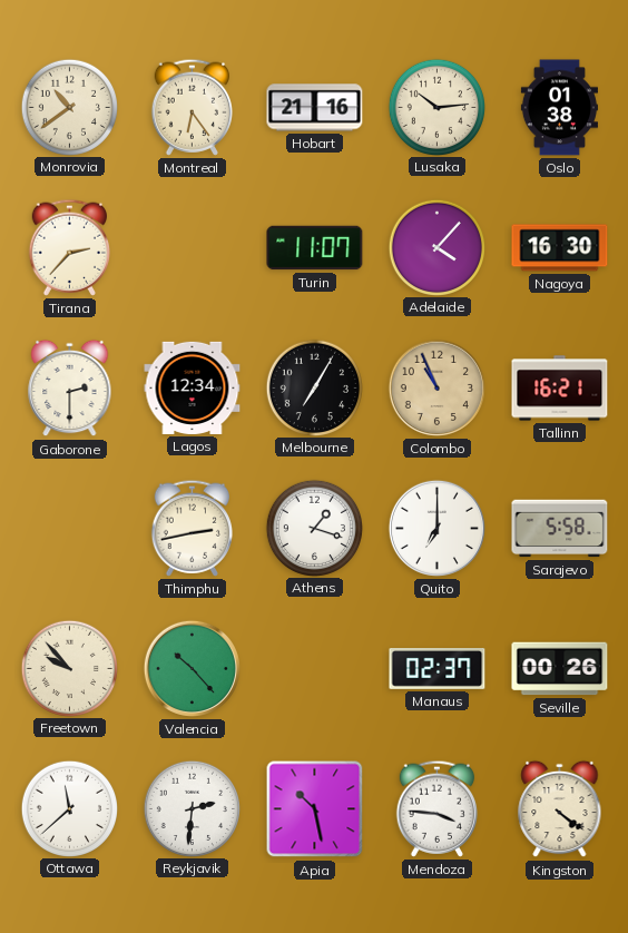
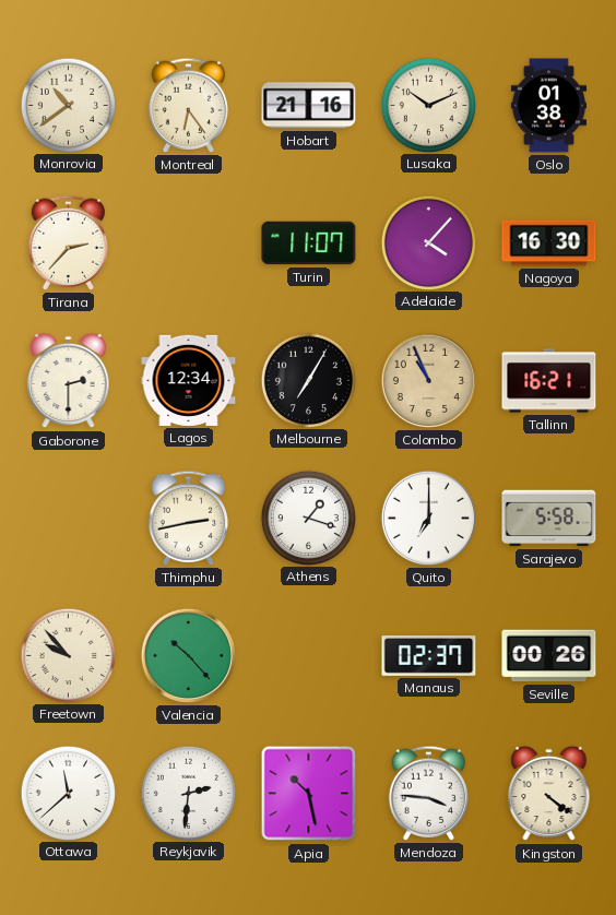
Lusaka: 10:14 -> 10:11 (428, 105)
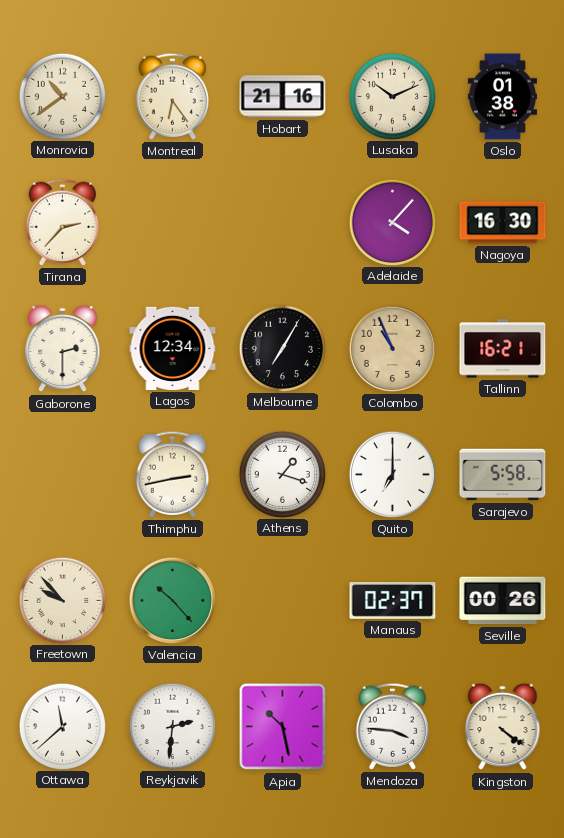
Turin: 11:07 -> none (309, 243)
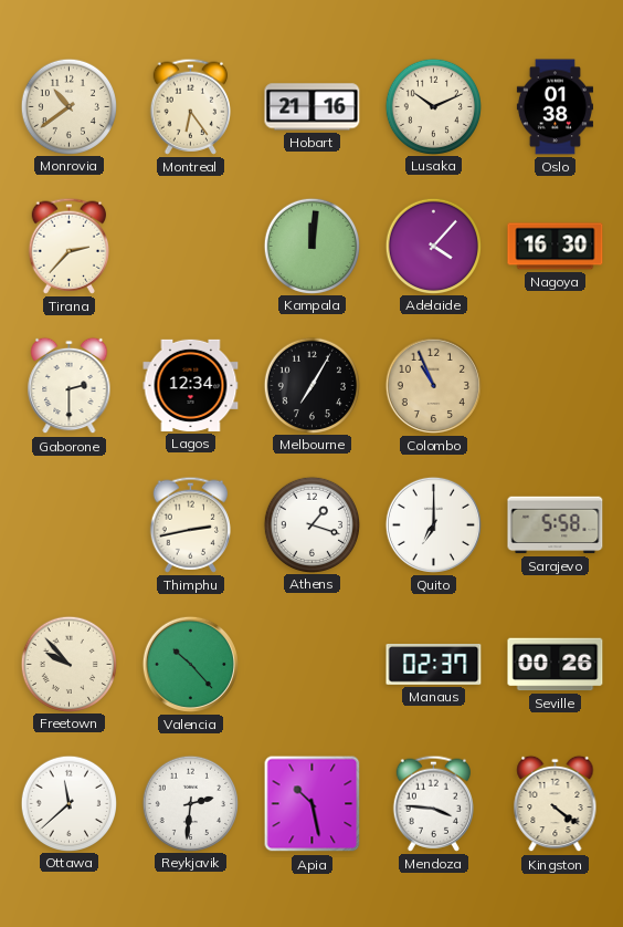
Kampala: none -> 12:01 (311, 246)
Tallinn: 16:21 -> none (503, 349)
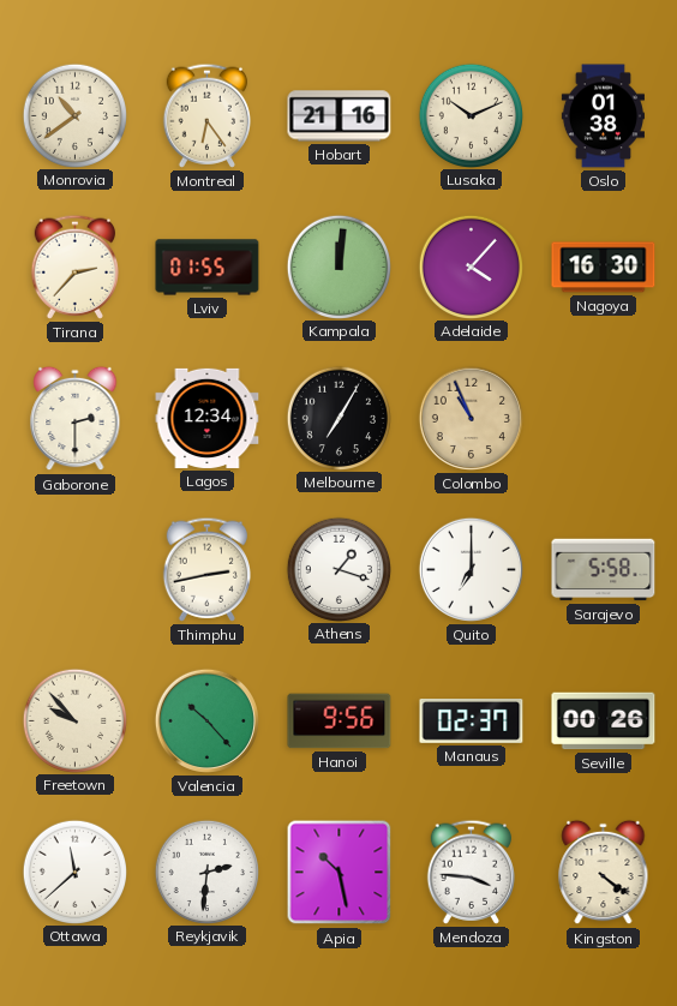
Lviv: none -> 01:55 (208, 268)
Hanoi: none -> 9:56 (340, 721)
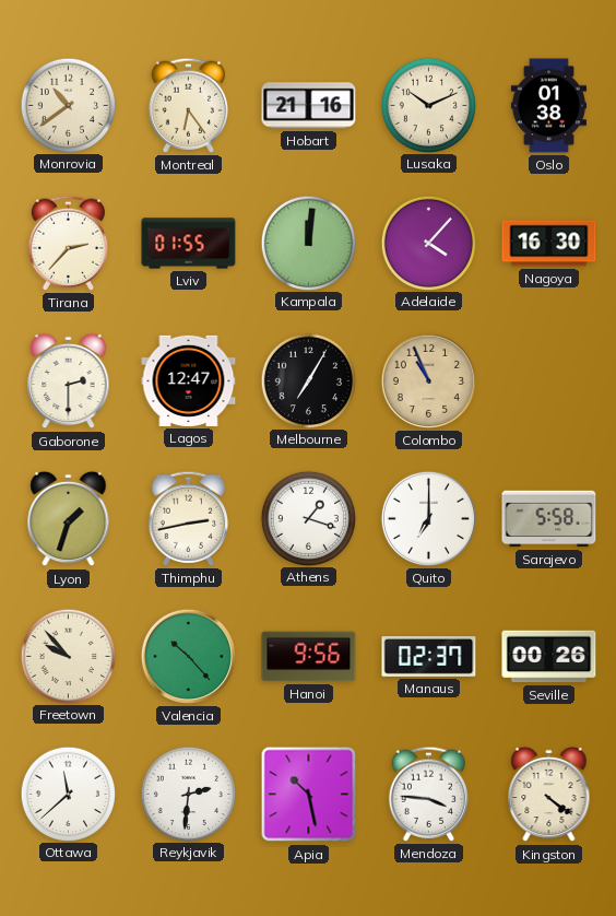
Lagos: 12:34 -> 12:47 (189, 380)
Lyon: none -> 1:33 (69, 519)
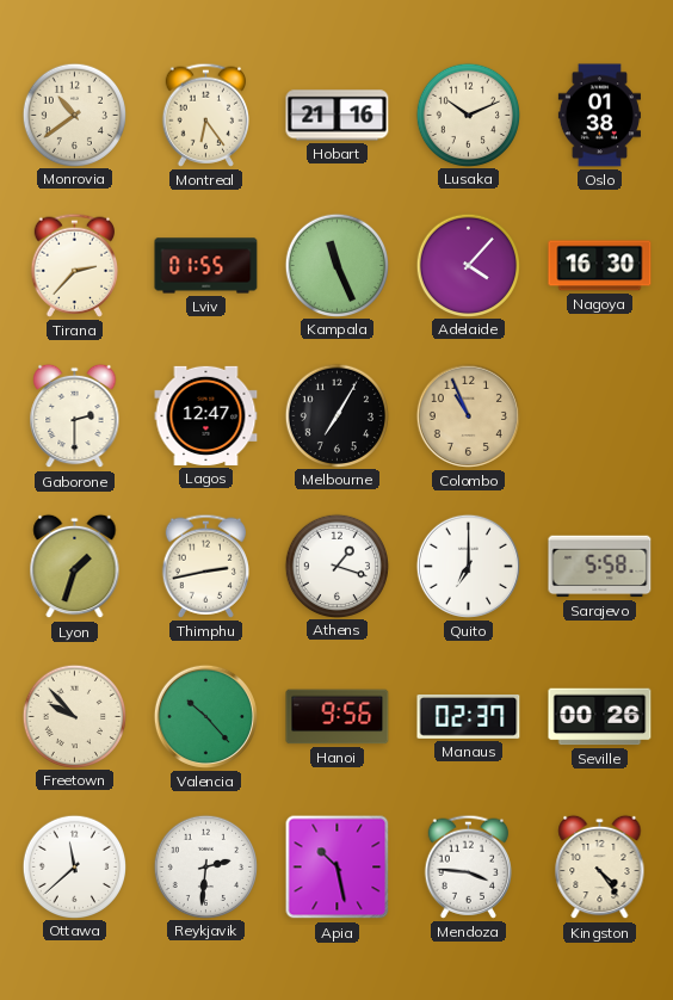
Kampala: 12:01 -> 11:26 (336, 265)
Kingston: 4:21 -> 4:24 (600, 868)
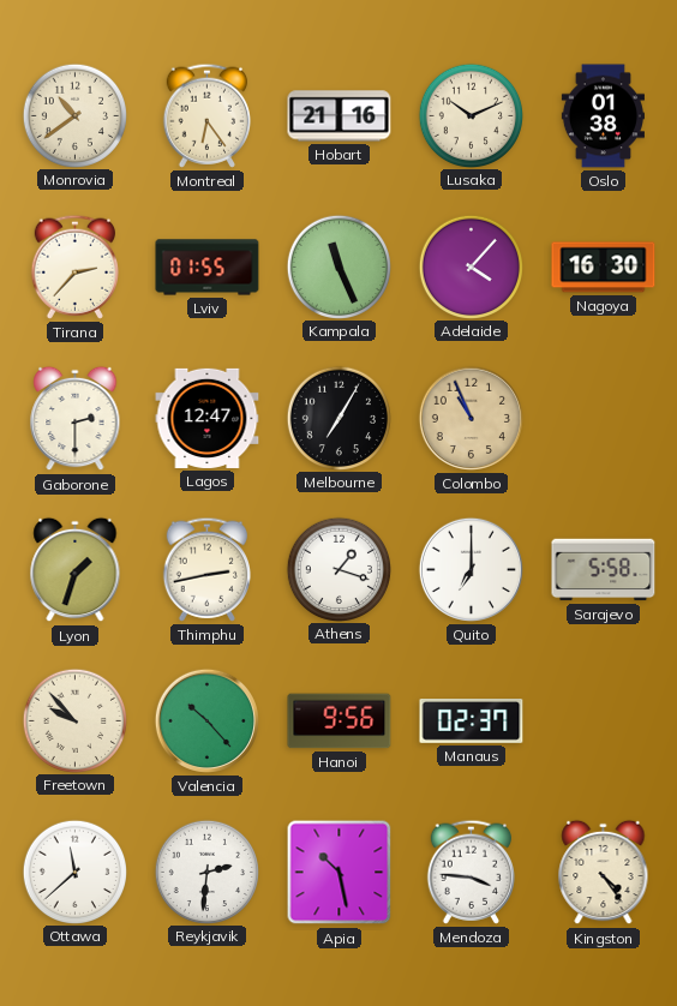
Seville: 00:26 -> none (600, 717)
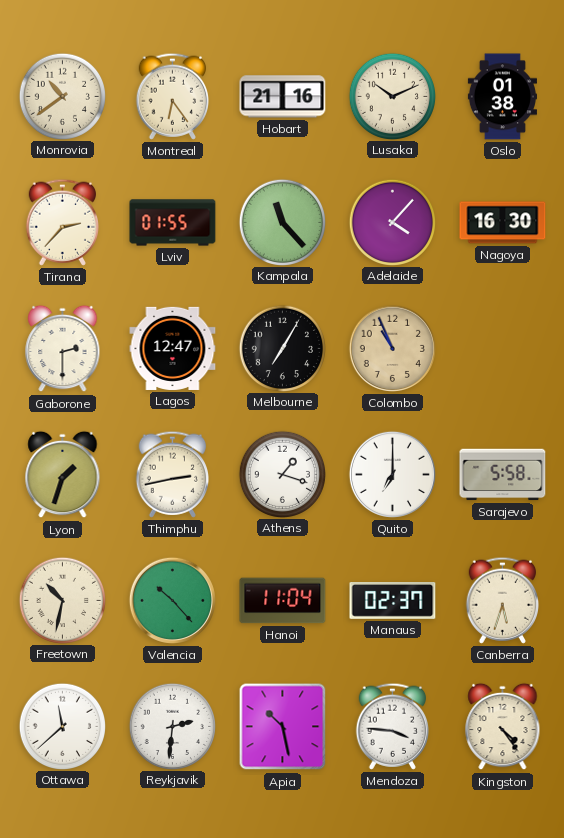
Kampala: 11:26 -> 11:23 (282, 222)
Freetown: 9:53 -> 10:32 (62, 600)
Hanoi: 9:56 -> 11:04 (283, 601)
Canberra: none -> 5:33 (503, 600)
